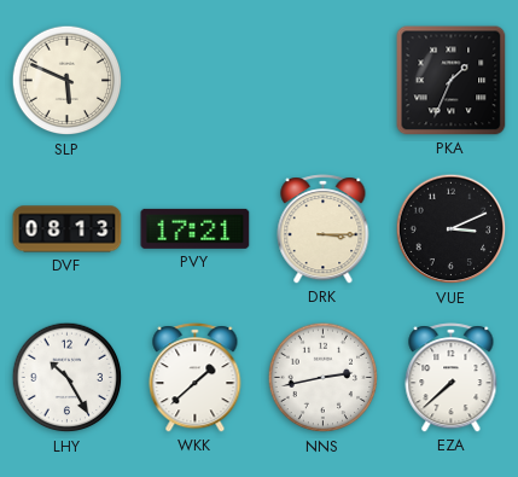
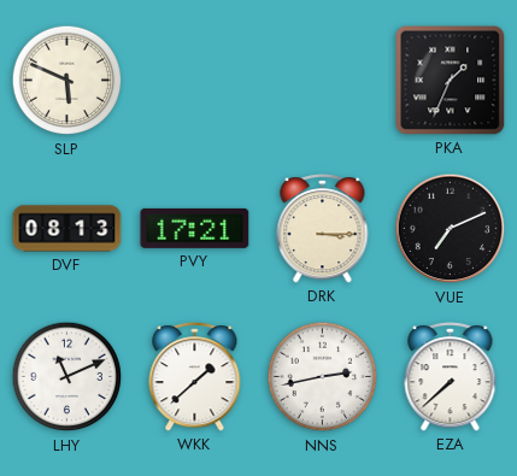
VUE: 3:11 -> 7:11 (451, 229)
LHY: 10:25 -> 11:11 (67, 377)
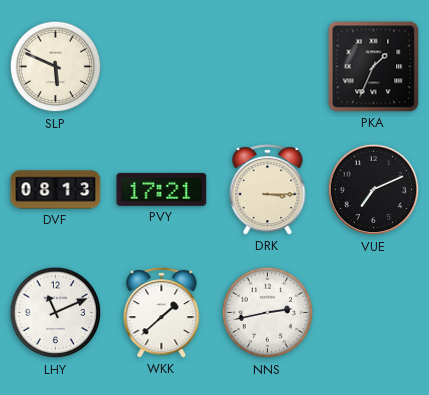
EZA: 7:38 -> none (451, 377)
